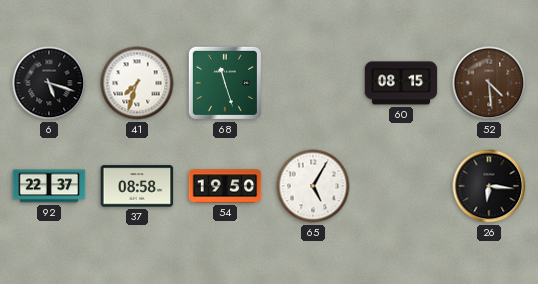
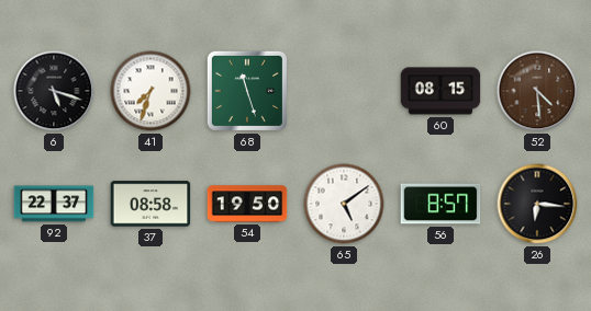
65: 5:05 -> 5:09 (344, 204)
56: none -> 8:57 (441, 204)
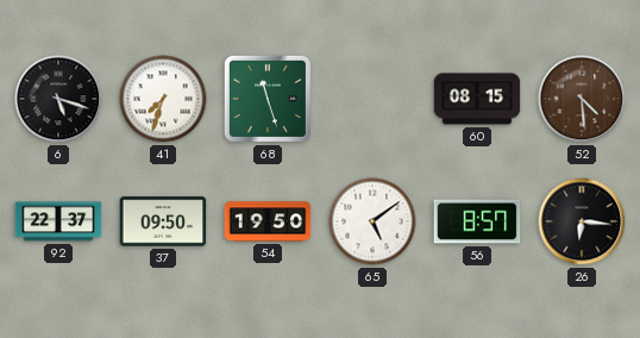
37: 08:58 -> 09:50 (163, 221)
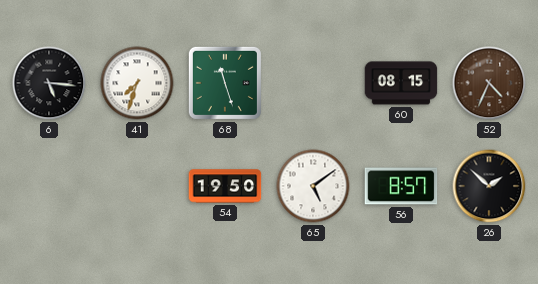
6: 5:18 -> 5:16 (49, 83)
52: 4:29 -> 4:34 (489, 83)
92: 22:37 -> none (58, 221)
37: 09:50 -> none (163, 221)
26: 6:16 -> 1:52 (489, 186)
